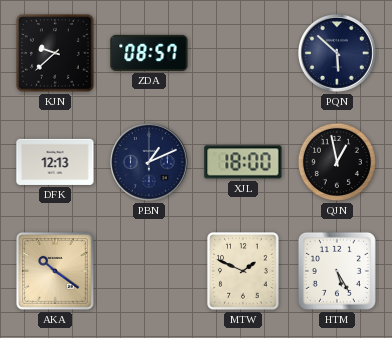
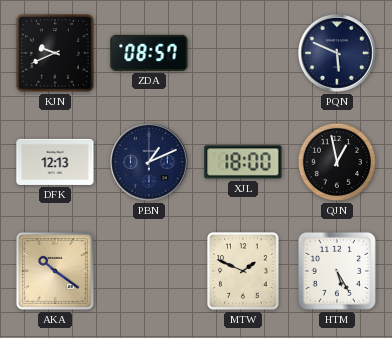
KJN: 9:38 -> 9:41 (55, 53)
PQN: 5:52 -> 5:49 (338, 54)
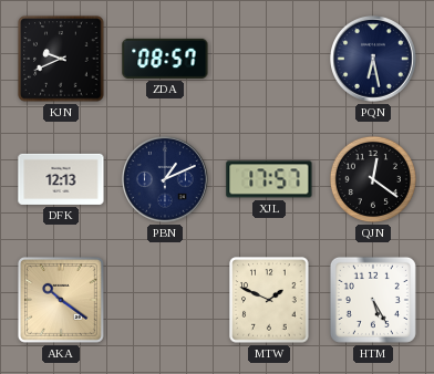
PQN: 5:49 -> 6:28 (374, 60)
XJL: 18:00 -> 17:57 (269, 179)
QJN: 12:58 -> 12:21 (373, 179)
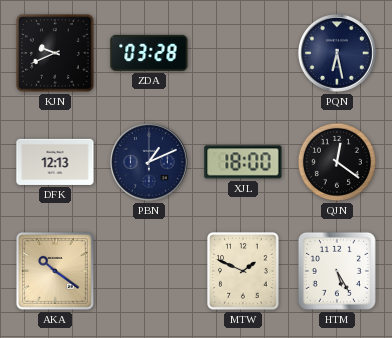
ZDA: 08:57 -> 03:28 (149, 53)
XJL: 17:57 -> 18:00 (243, 162)
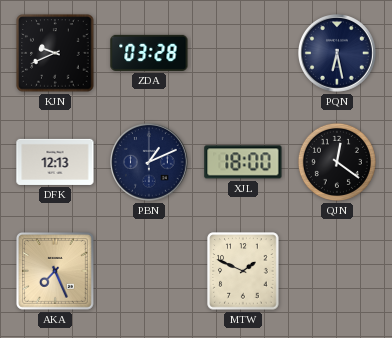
AKA: 10:21 -> 7:26 (55, 271)
HTM: 5:25 -> none (337, 271)
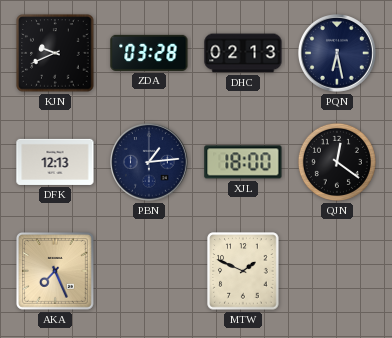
DHC: none -> 02:13 (243, 53)
PBN: 1:11 -> 1:14 (150, 163)
